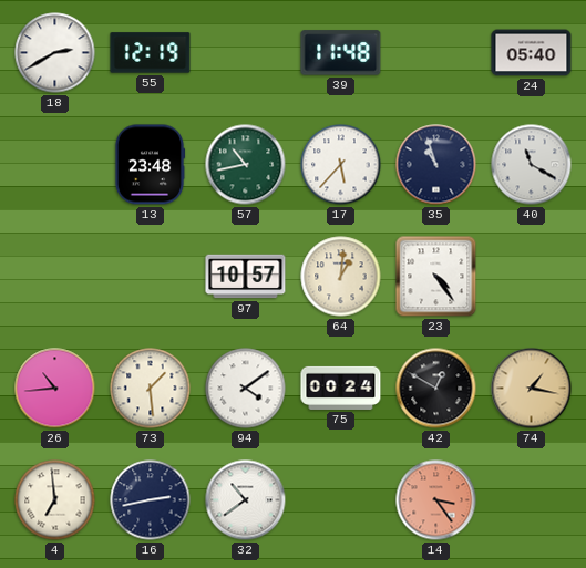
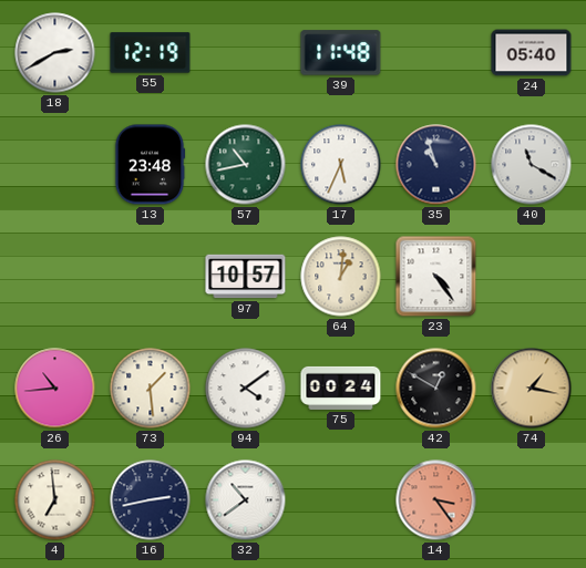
17: 5:37 -> 5:34 (341, 165)
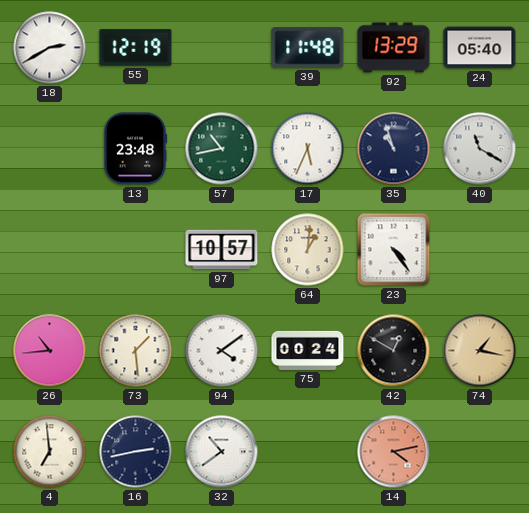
92: none -> 13:29 (394, 48)
14: 3:24 -> 4:13 (394, 452)
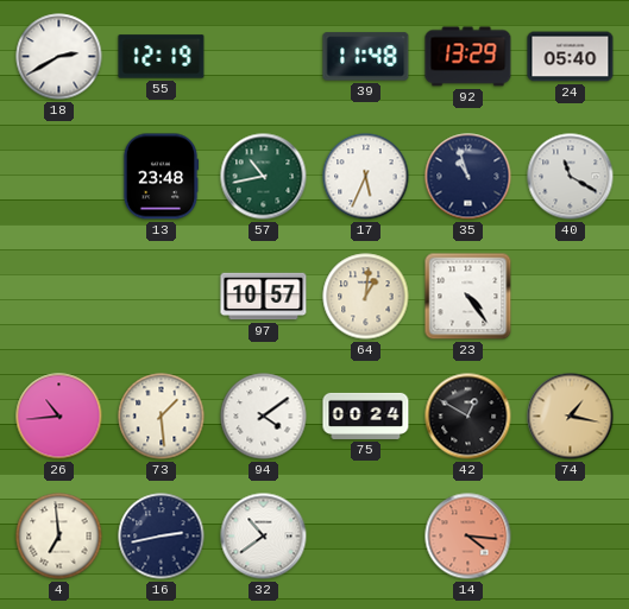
14: 4:13 -> 4:16 (468, 537)
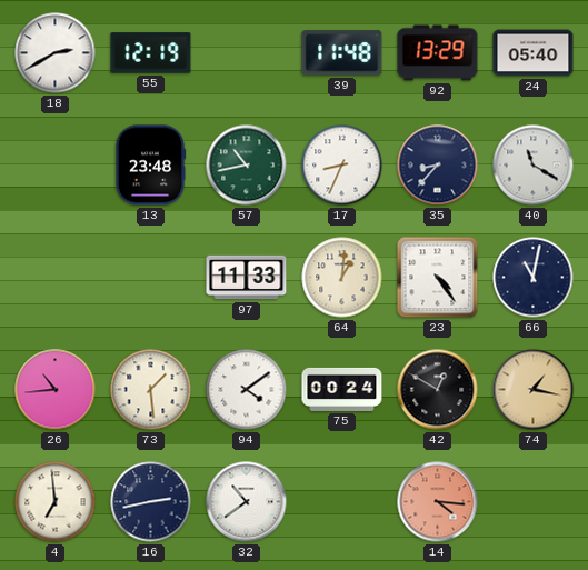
17: 5:34 -> 8:34 (342, 166)
35: 10:57 -> 8:37 (438, 166)
97: 10:57 -> 11:33 (247, 278)
66: none -> 11:02 (534, 278)
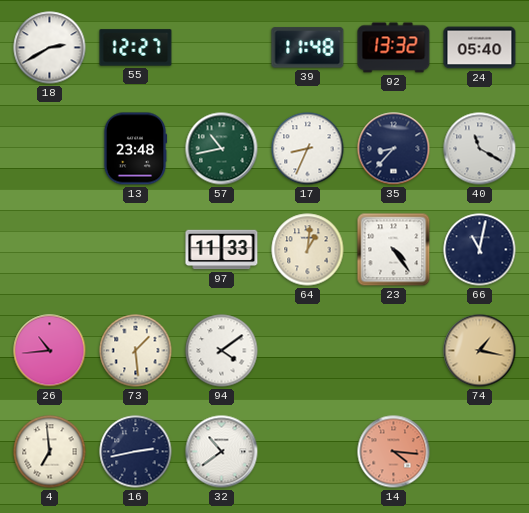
55: 12:19 -> 12:27 (136, 48)
92: 13:29 -> 13:32 (394, 48)
75: 00:24 -> none (342, 389)
42: 12:50 -> none (438, 390)
